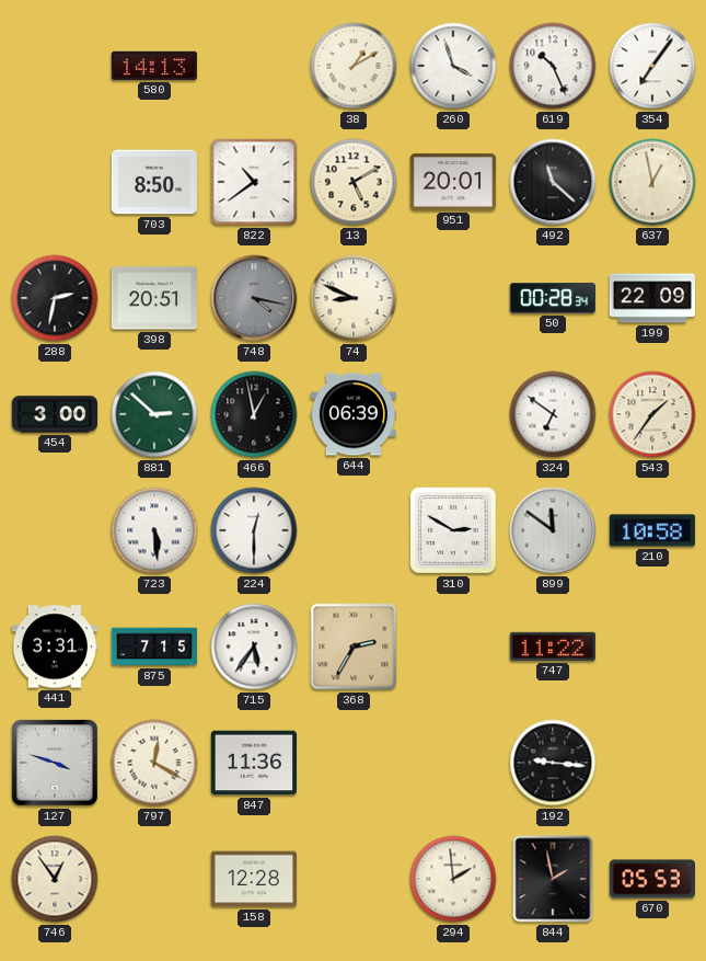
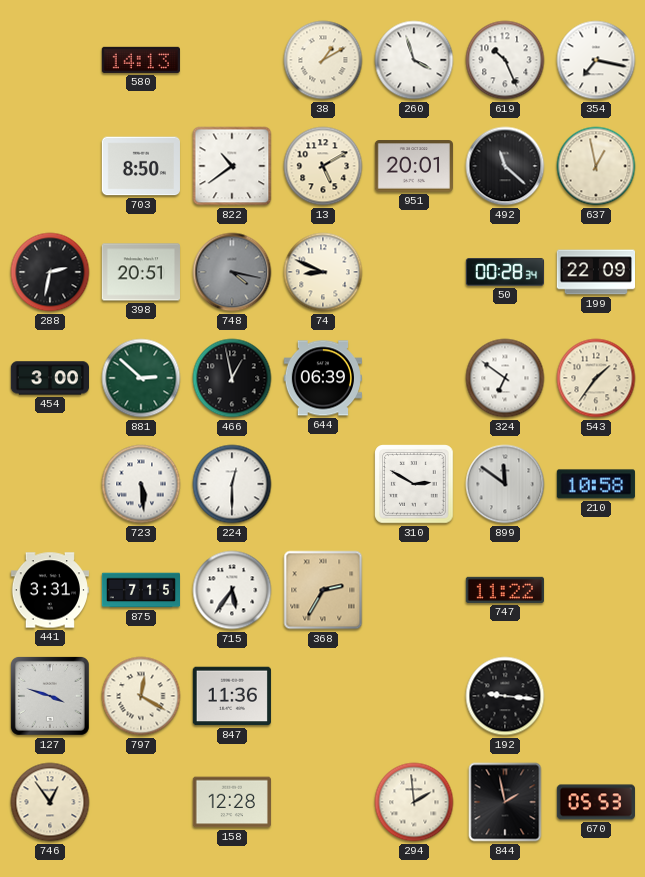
354: 7:06 -> 7:17 (596, 60)
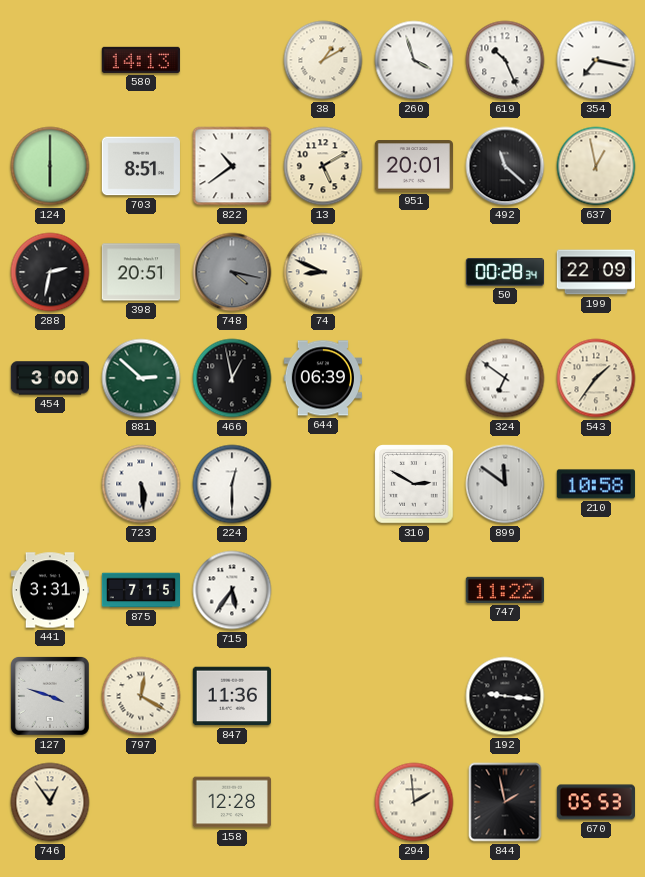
124: none -> 6:00 (50, 166)
703: 8:50 -> 8:51 (140, 166)
368: 2:35 -> none (323, 590)
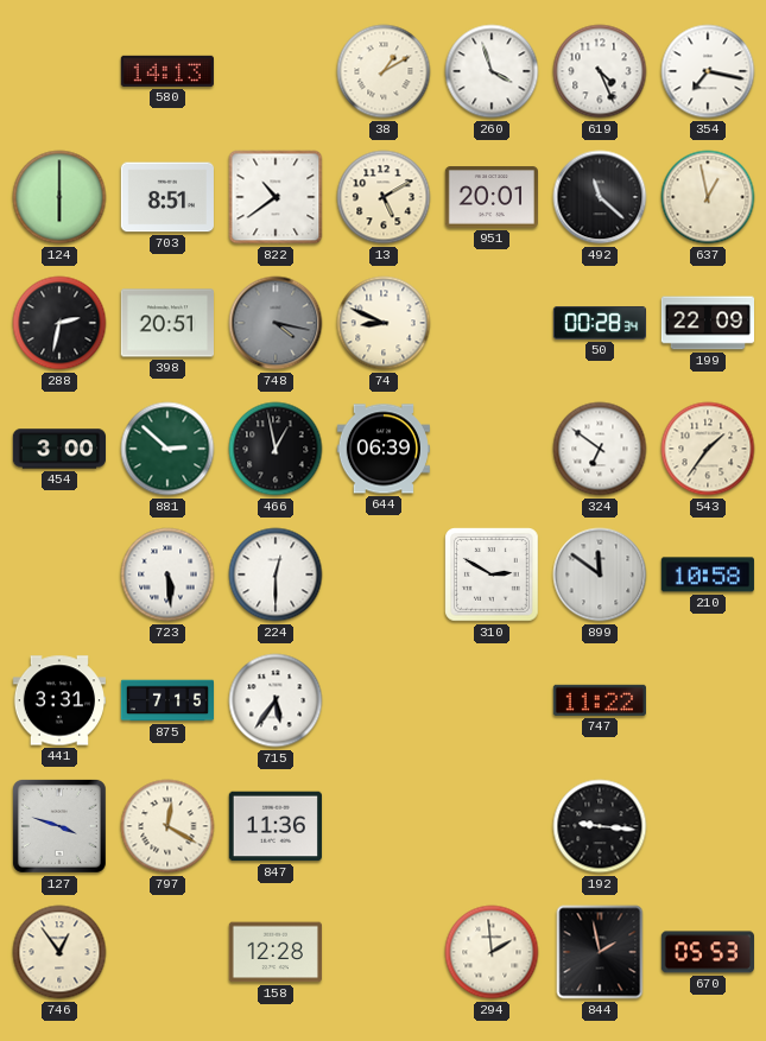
619: 10:26 -> 4:26 (600, 71)
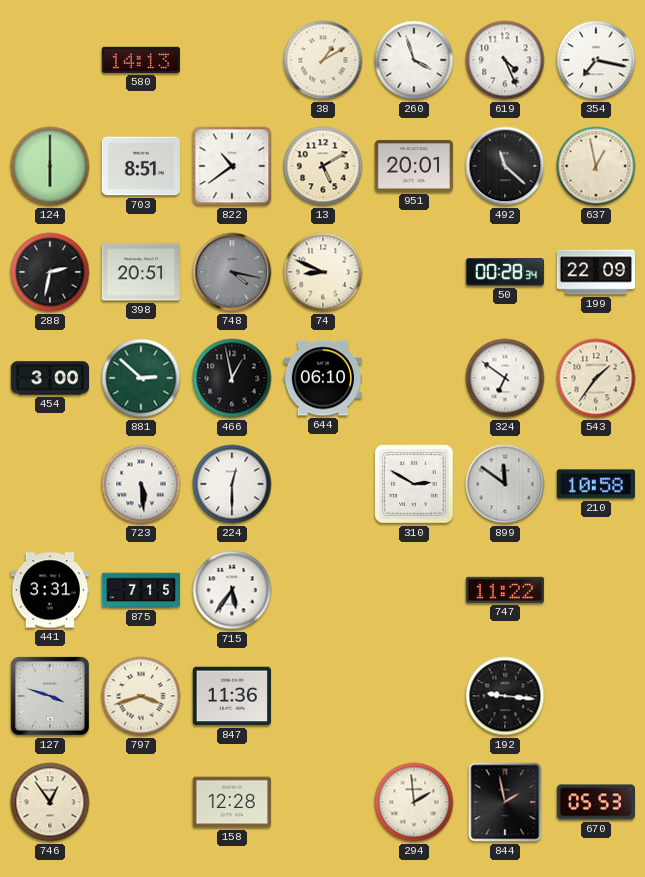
644: 06:39 -> 06:10 (323, 378)
797: 12:20 -> 3:42 (141, 696)
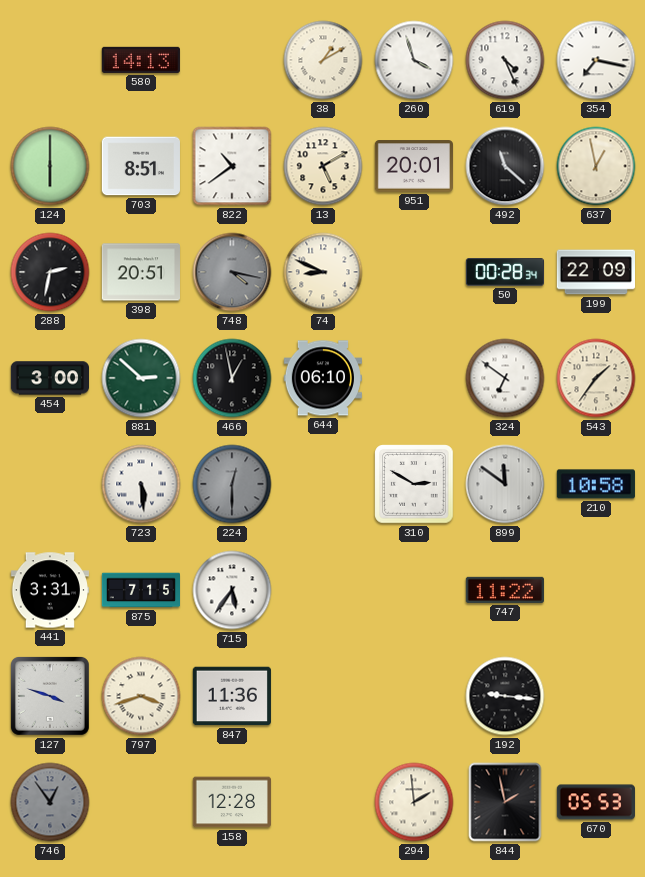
224 dial: white -> grey (232, 484)
746 dial: cream -> grey (50, 802)
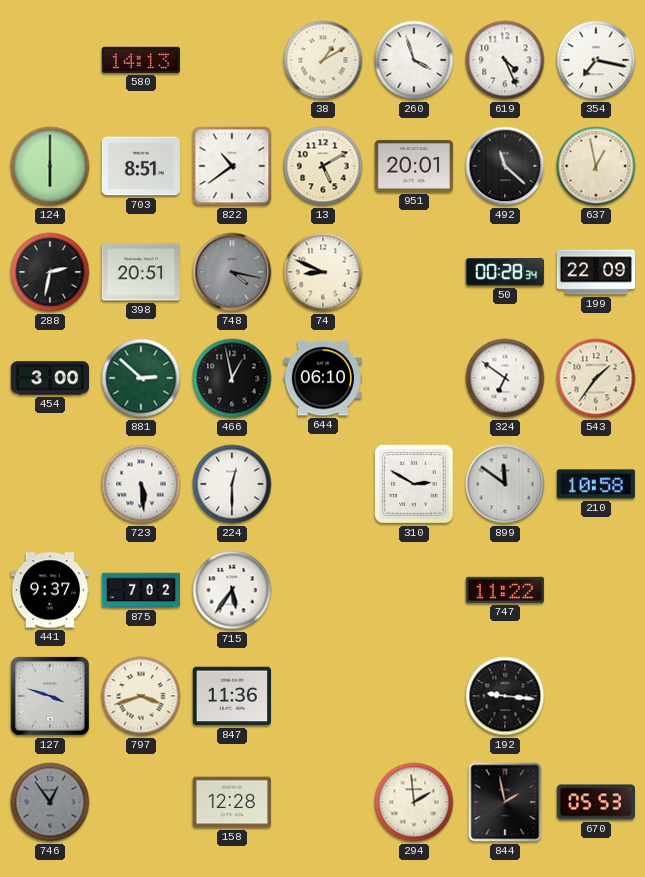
224 dial: grey -> white (232, 484)
441: 3:31 -> 9:37 (49, 590)
875: 7:15 -> 7:02 (141, 590)
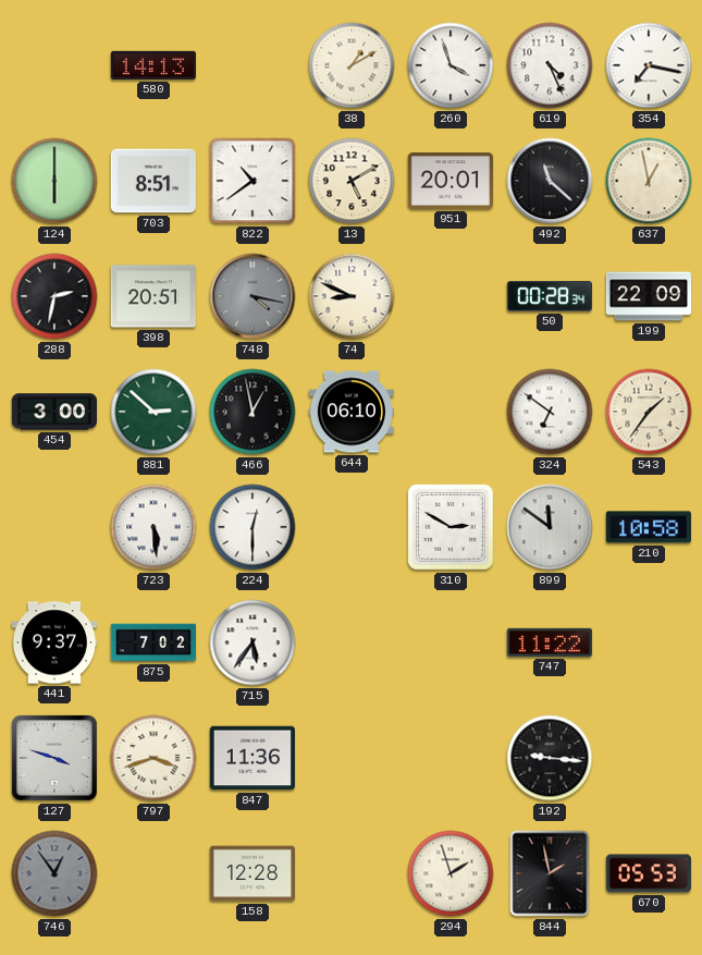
294: 1:59 -> 1:57 (451, 873)
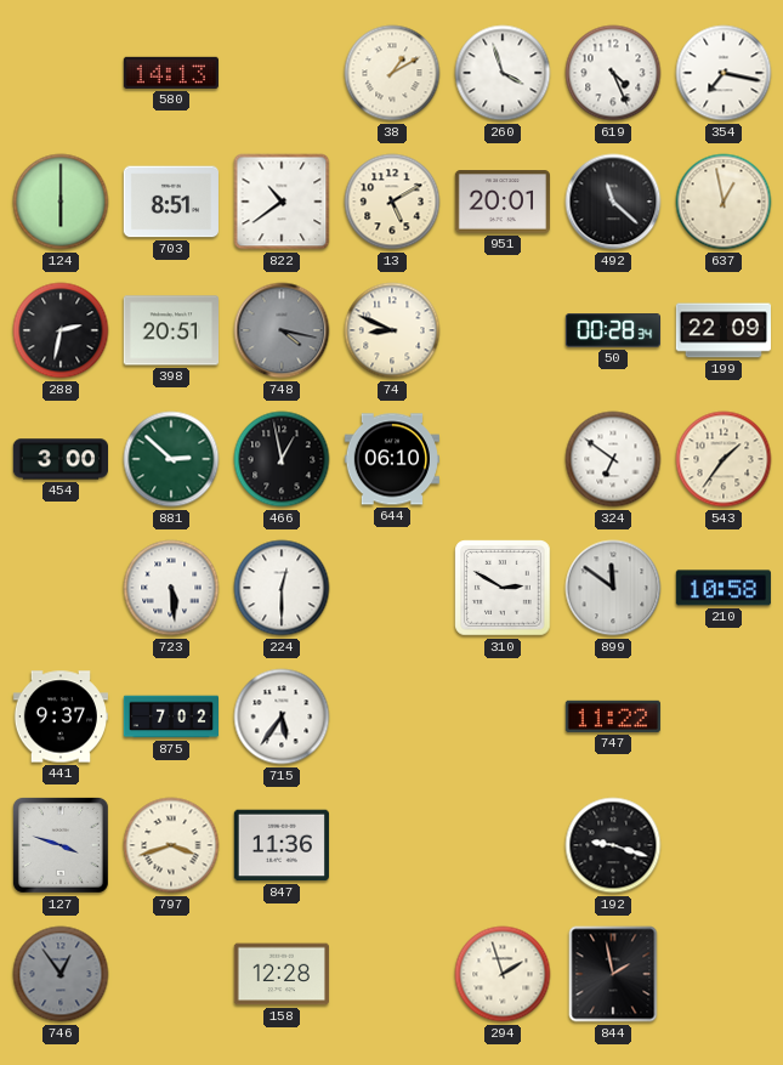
192: 9:16 -> 9:18 (613, 845)
670: 05:53 -> none (648, 873)
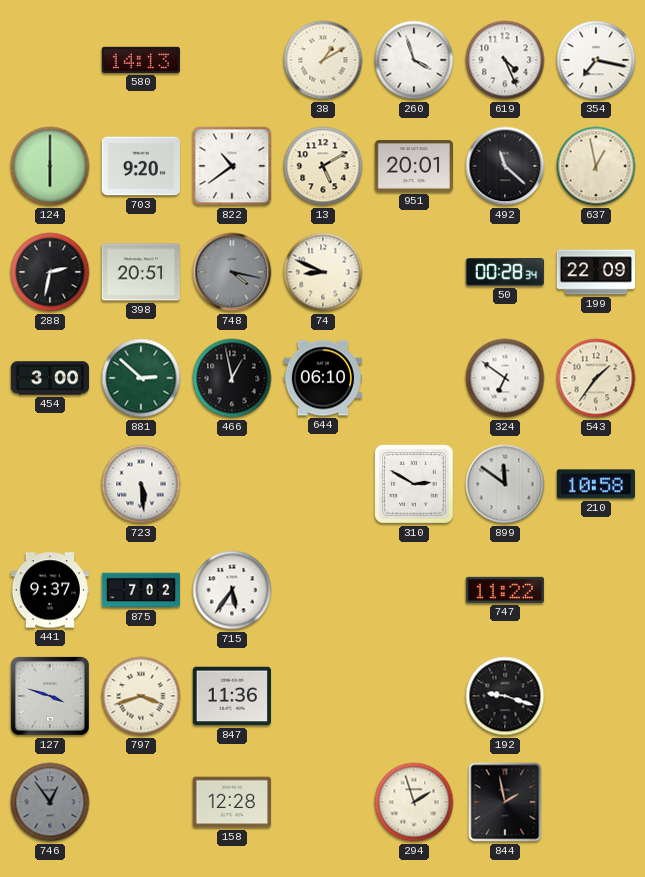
703: 8:51 -> 9:20 (140, 166)
224: 12:30 -> none (282, 588)
